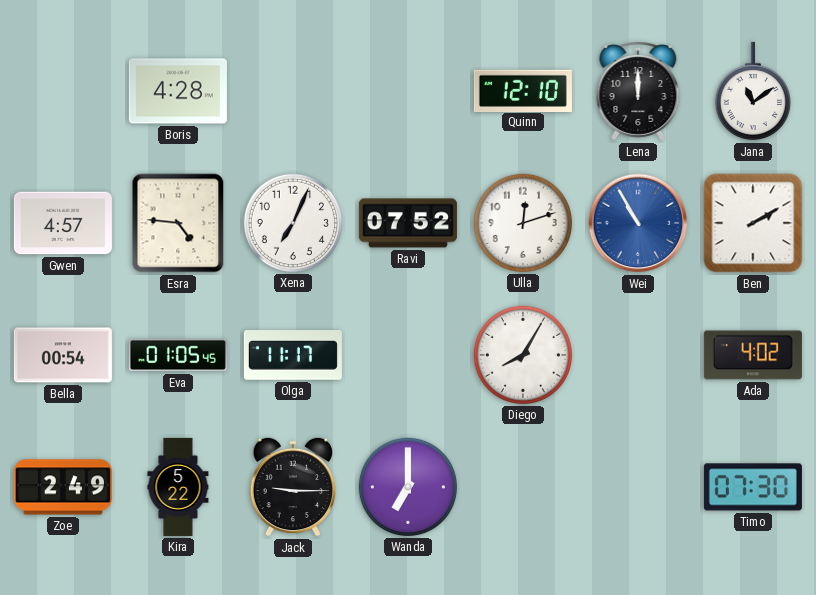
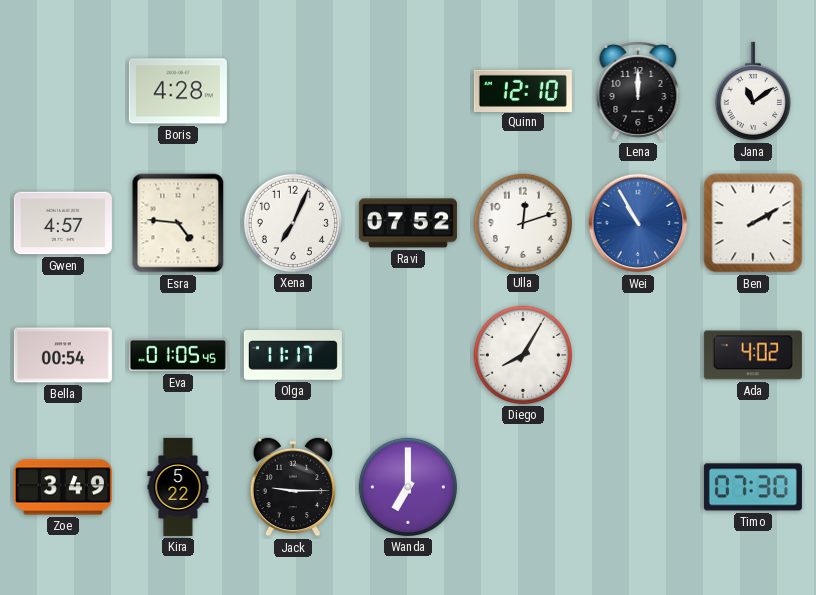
Zoe: 2:49 -> 3:49 (63, 487)
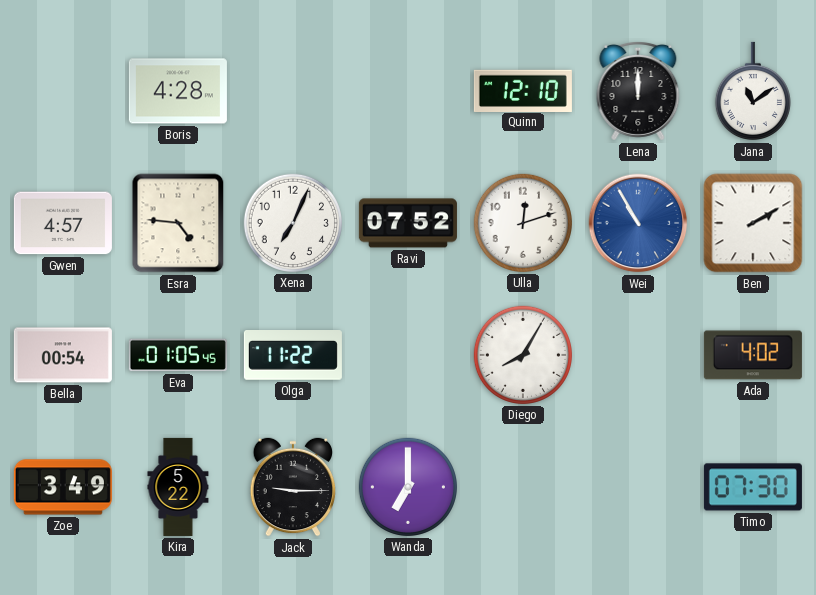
Olga: 11:17 -> 11:22 (293, 355)
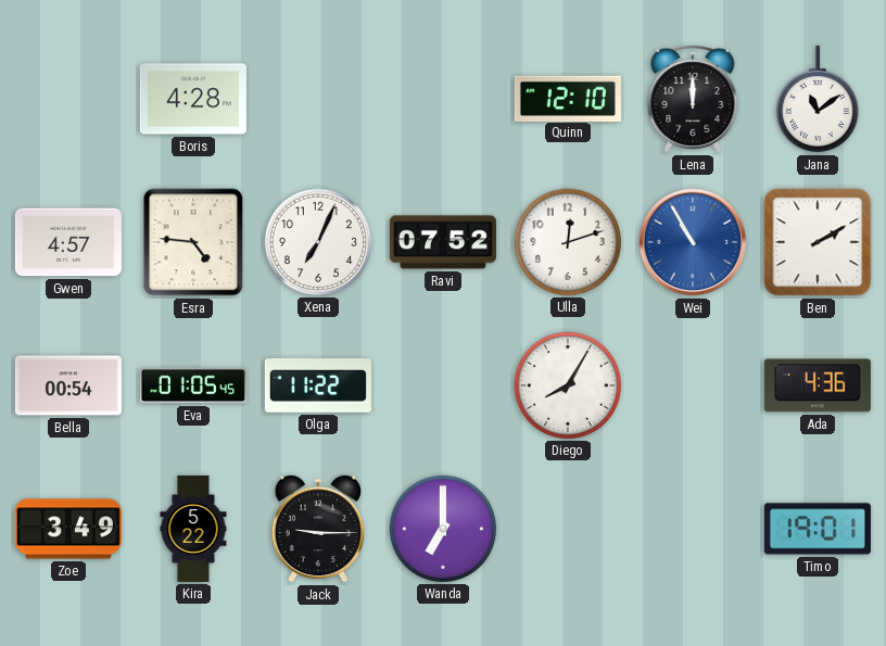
Ada: 4:02 -> 4:36 (818, 385)
Timo: 07:30 -> 19:01 (818, 529)
